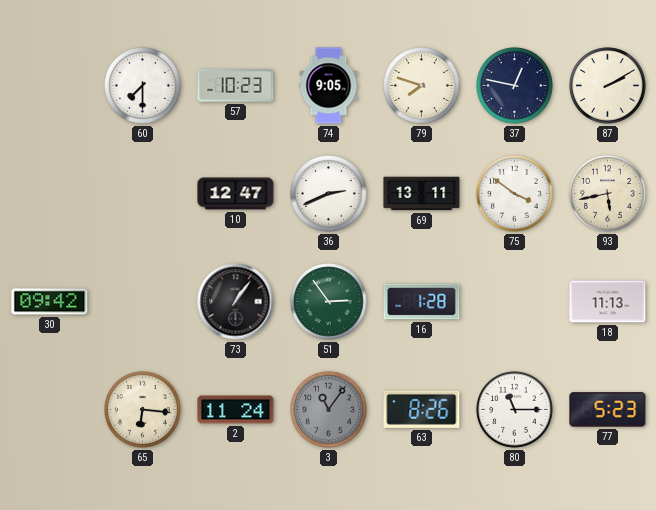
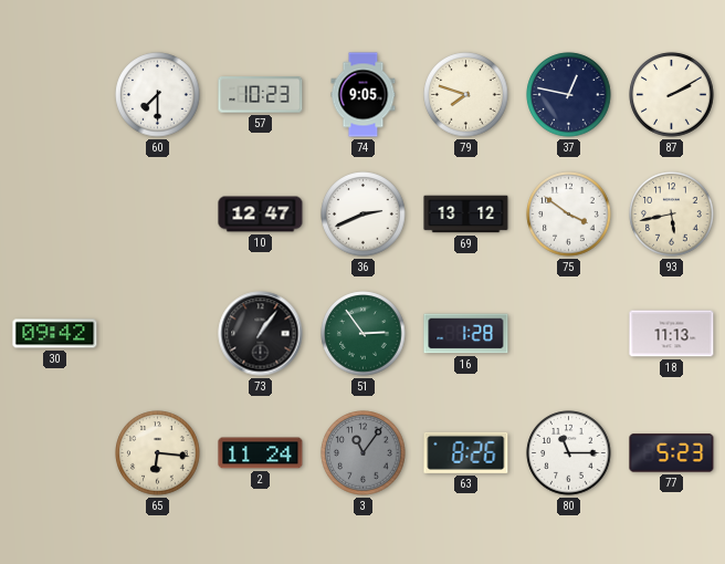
69: 13:11 -> 13:12 (466, 215)
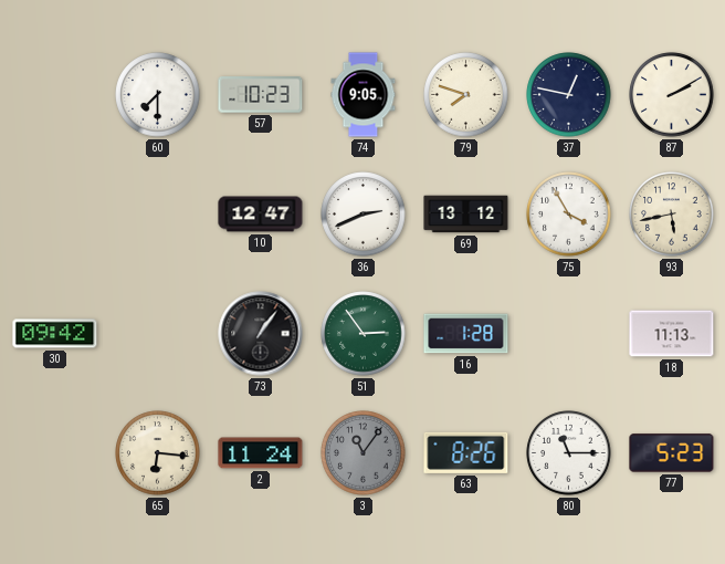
75: 3:51 -> 3:55 (569, 215)
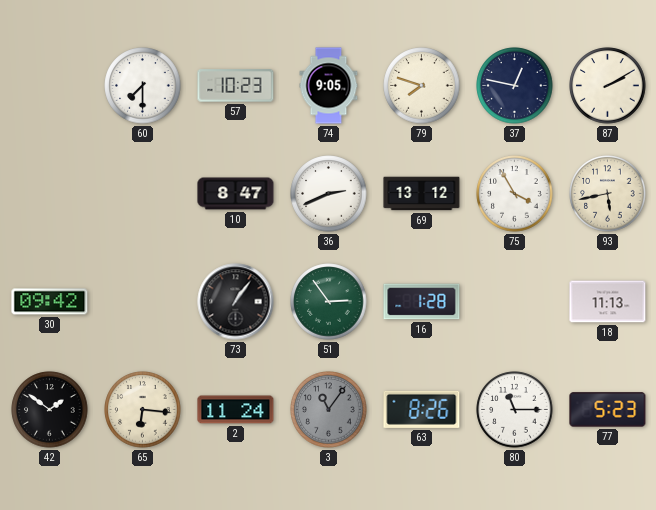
10: 12:47 -> 8:47 (236, 194)
42: none -> 1:51 (50, 410)
